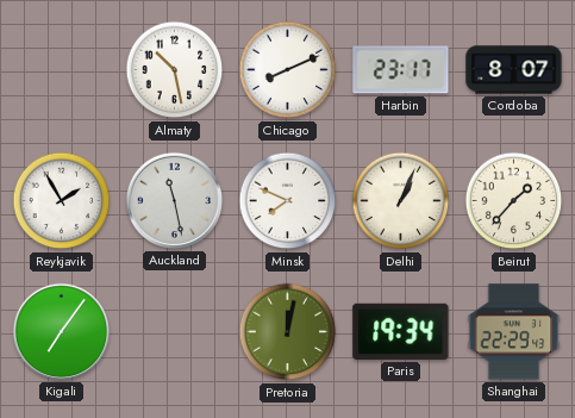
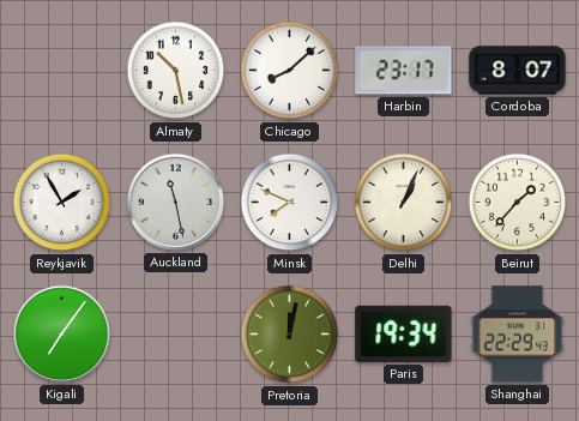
Chicago: 8:11 -> 8:08 (290, 71)
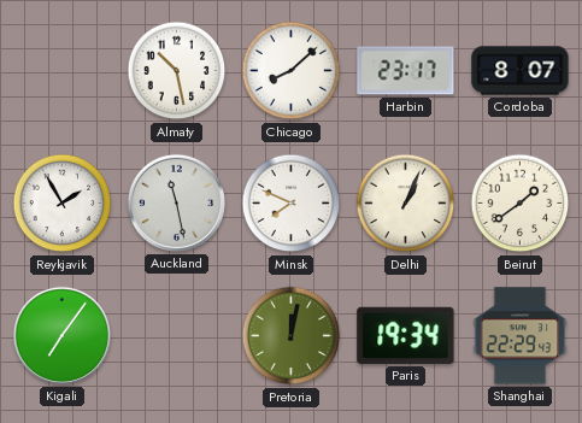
Beirut: 1:37 -> 1:39 (521, 204)
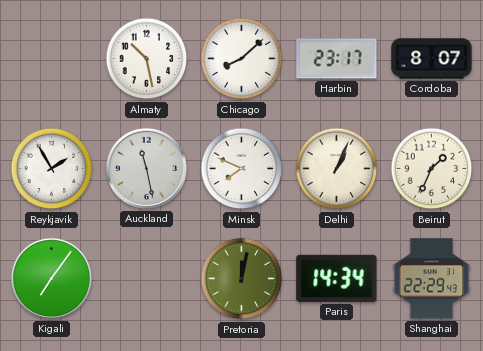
Beirut: 1:39 -> 1:34 (432, 169)
Paris: 19:34 -> 14:34 (337, 278)
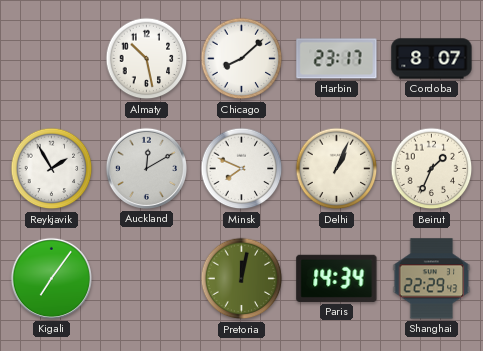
Auckland: 11:28 -> 12:10 (146, 168)
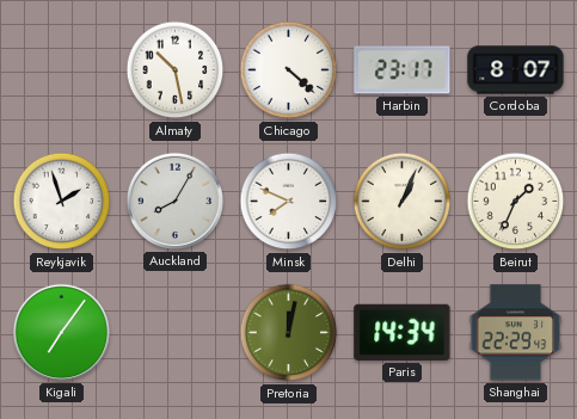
Chicago: 8:08 -> 4:22 (289, 70)
Reykjavik: 1:55 -> 1:57 (62, 202)
Auckland: 12:10 -> 8:05 (174, 201)
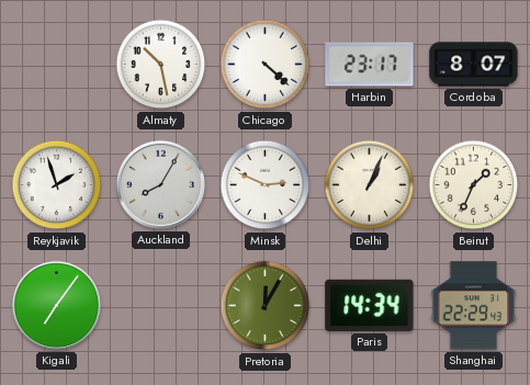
Minsk: 7:49 -> 2:49 (266, 185)
Pretoria: 12:02 -> 12:05 (266, 306)
